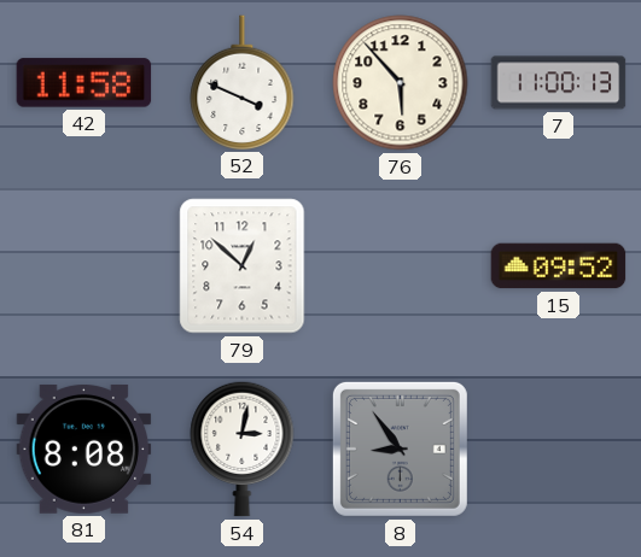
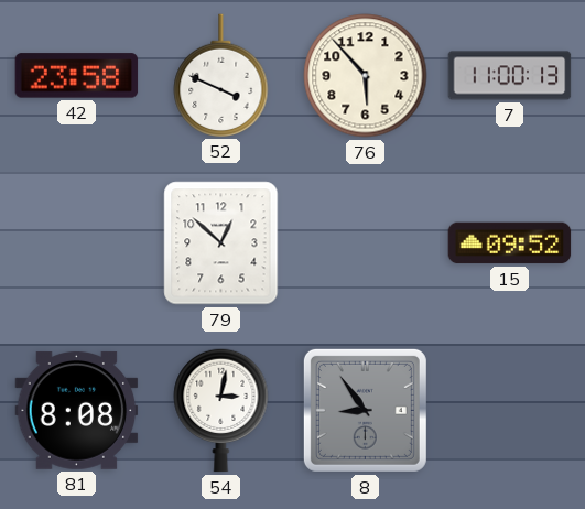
42: 11:58 -> 23:58 (77, 76)
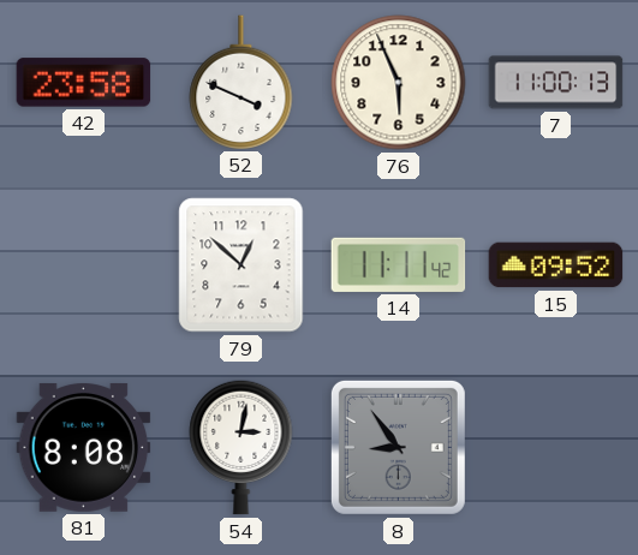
76: 5:53 -> 5:56 (399, 83)
14: none -> 11:11 (399, 264)
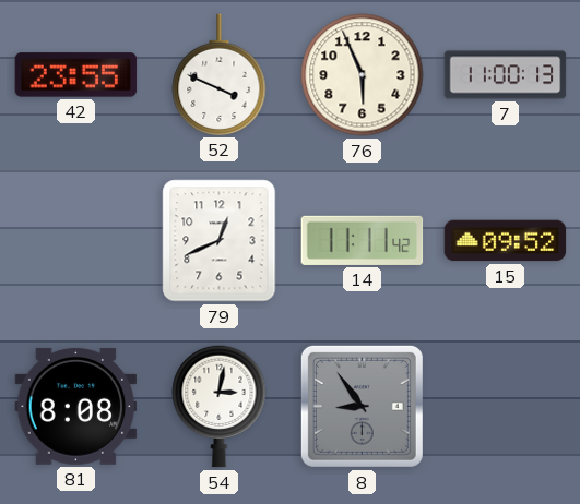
42: 23:58 -> 23:55 (76, 75)
79: 12:52 -> 12:41 (220, 241)
